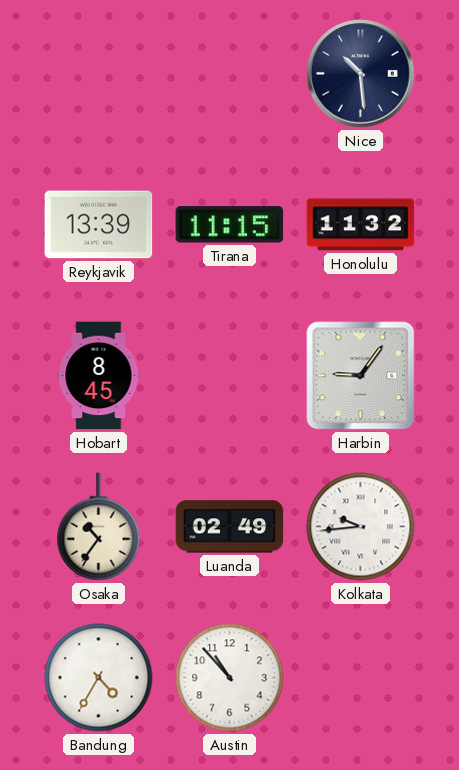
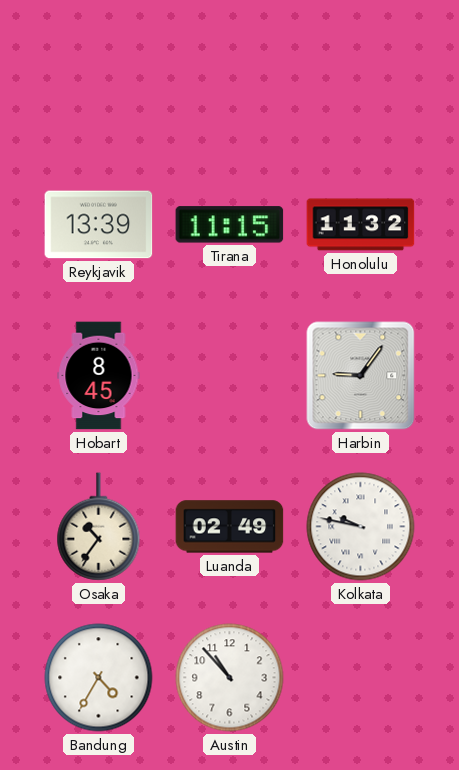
Nice: 10:29 -> none (361, 74)
Kolkata: 9:44 -> 9:47 (361, 527)
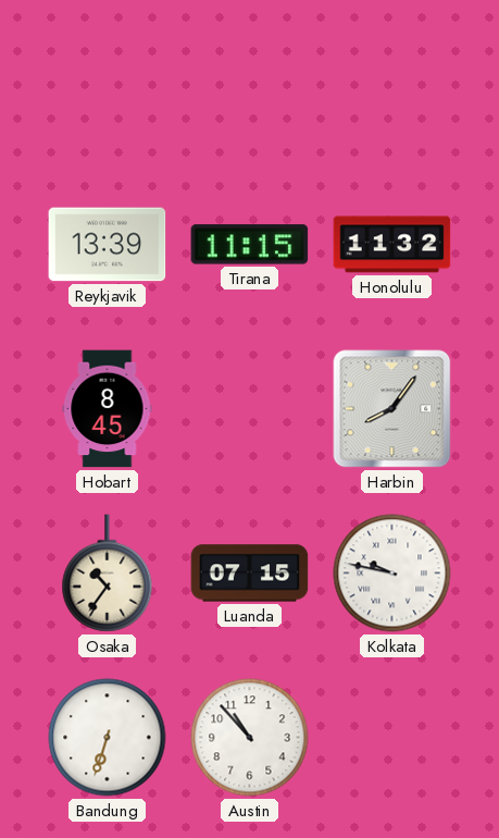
Harbin: 9:06 -> 8:06 (392, 409)
Luanda: 02:49 -> 07:15 (250, 574)
Bandung: 4:35 -> 6:33 (108, 738)
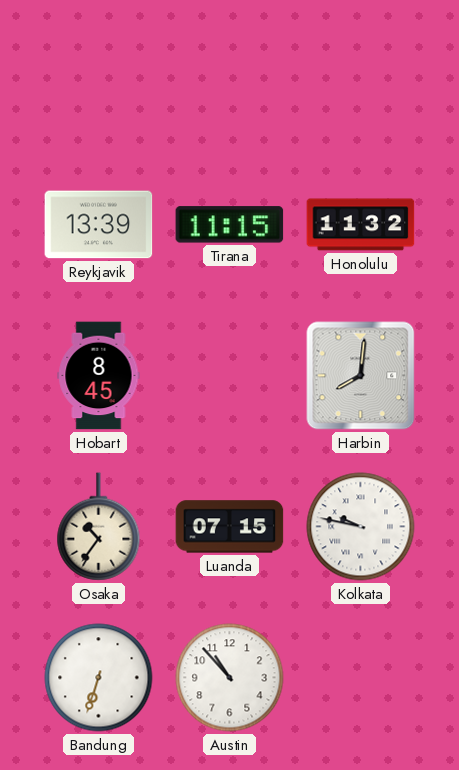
Harbin: 8:06 -> 8:01 (361, 376)
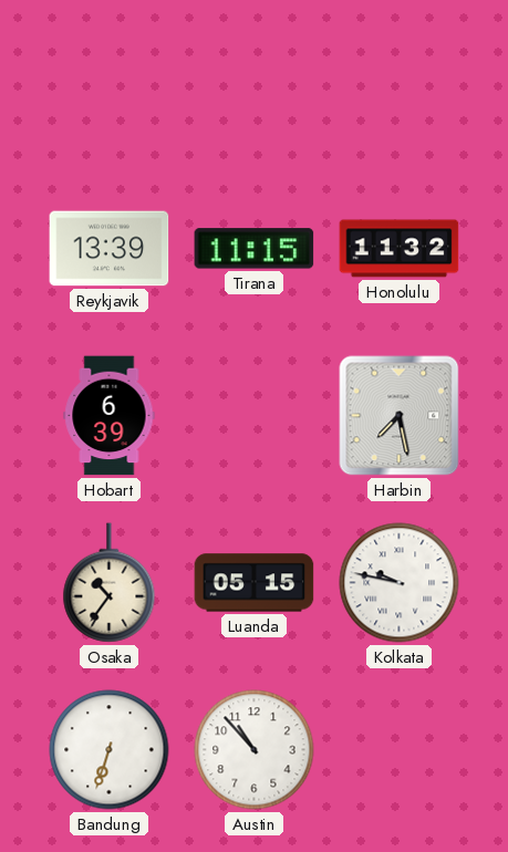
Hobart: 8:45 -> 6:39 (110, 416)
Harbin: 8:01 -> 7:28 (400, 416)
Luanda: 07:15 -> 05:15 (255, 583)
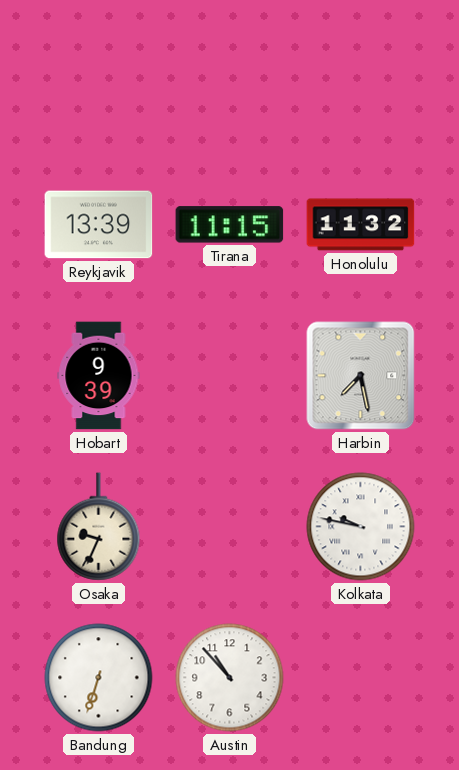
Hobart: 6:39 -> 9:39 (99, 376)
Osaka: 10:36 -> 9:34 (99, 527)
Luanda: 05:15 -> none (255, 583)
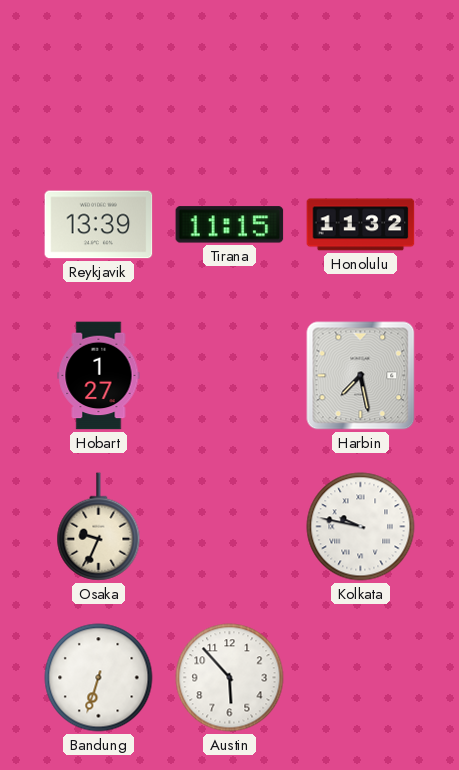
Hobart: 9:39 -> 1:27 (99, 376)
Austin: 10:53 -> 5:53 (230, 678)
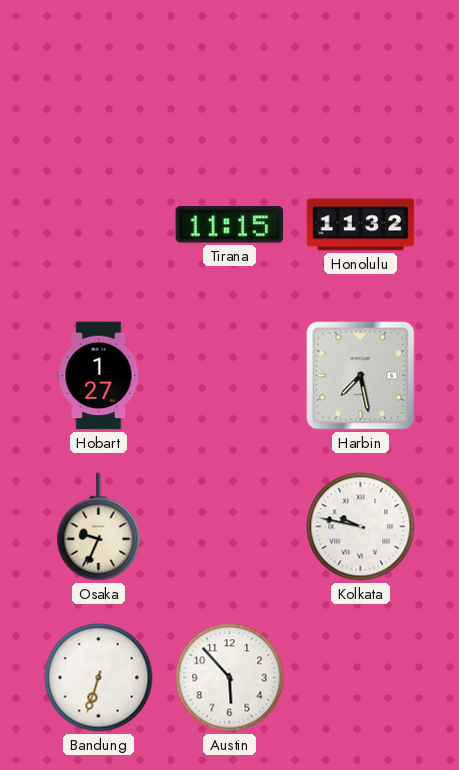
Reykjavik: 13:39 -> none (99, 225)
